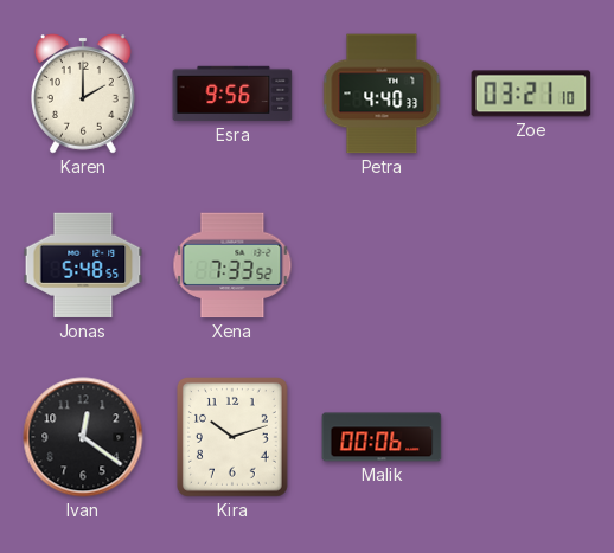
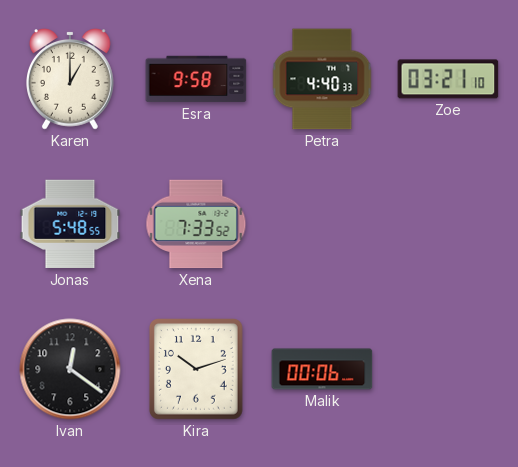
Karen: 2:00 -> 1:00 (71, 80)
Esra: 9:56 -> 9:58 (196, 79)
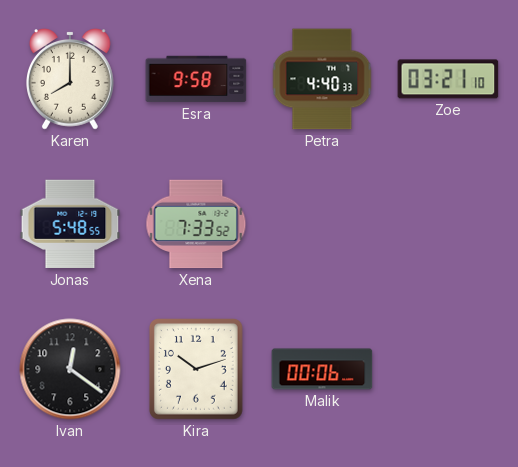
Karen: 1:00 -> 8:00 (71, 80)
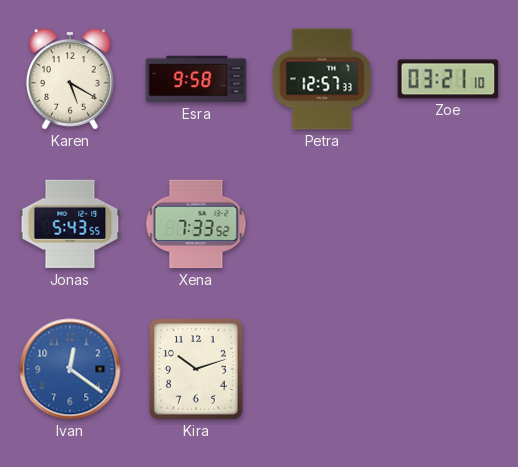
Karen: 8:00 -> 5:20 (71, 80)
Petra: 4:40 -> 12:57 (322, 79)
Jonas: 5:48 -> 5:43 (70, 224)
Ivan dial: black -> blue (70, 369)
Malik: 00:06 -> none (322, 369)
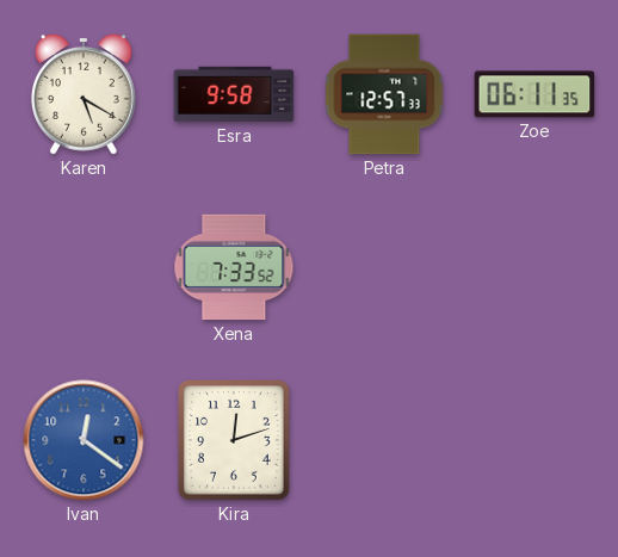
Zoe: 03:21 -> 06:11 (534, 94)
Jonas: 5:43 -> none (70, 224)
Kira: 10:12 -> 12:12 (234, 441)
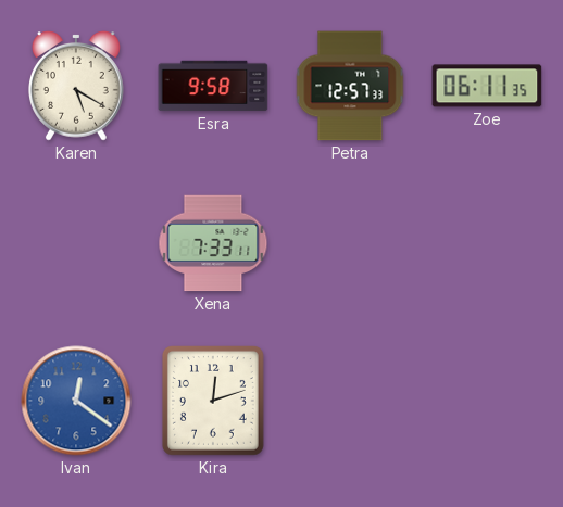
Xena: 7:33:52 -> 7:33:11 (213, 243)
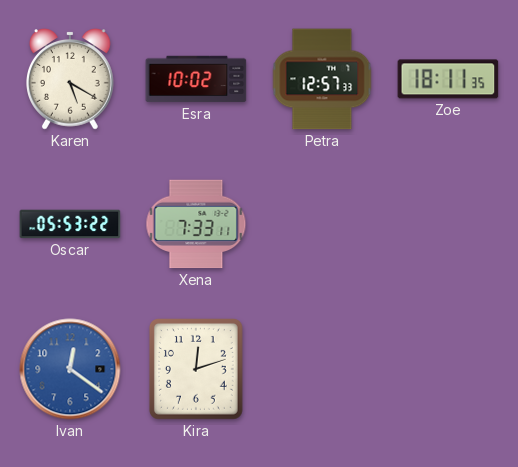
Esra: 9:58 -> 10:02 (196, 79)
Zoe: 06:11 -> 18:11 (448, 79)
Oscar: none -> 05:53 (70, 224)
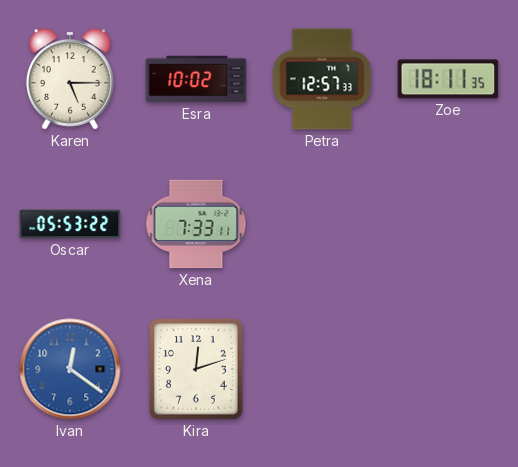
Karen: 5:20 -> 5:15 (71, 80)
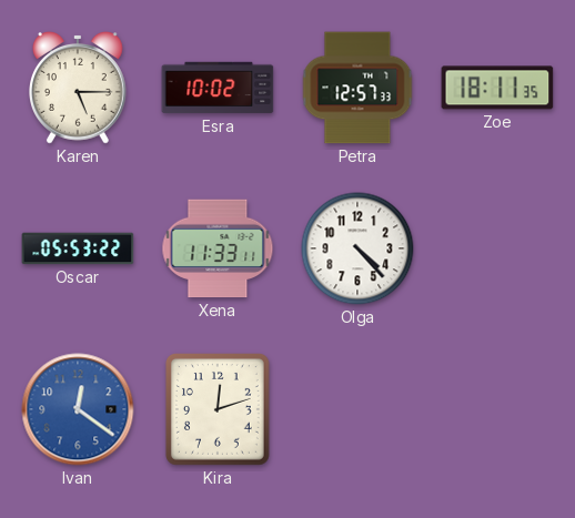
Xena: 7:33 -> 11:33 (218, 248)
Olga: none -> 4:23 (357, 248)
